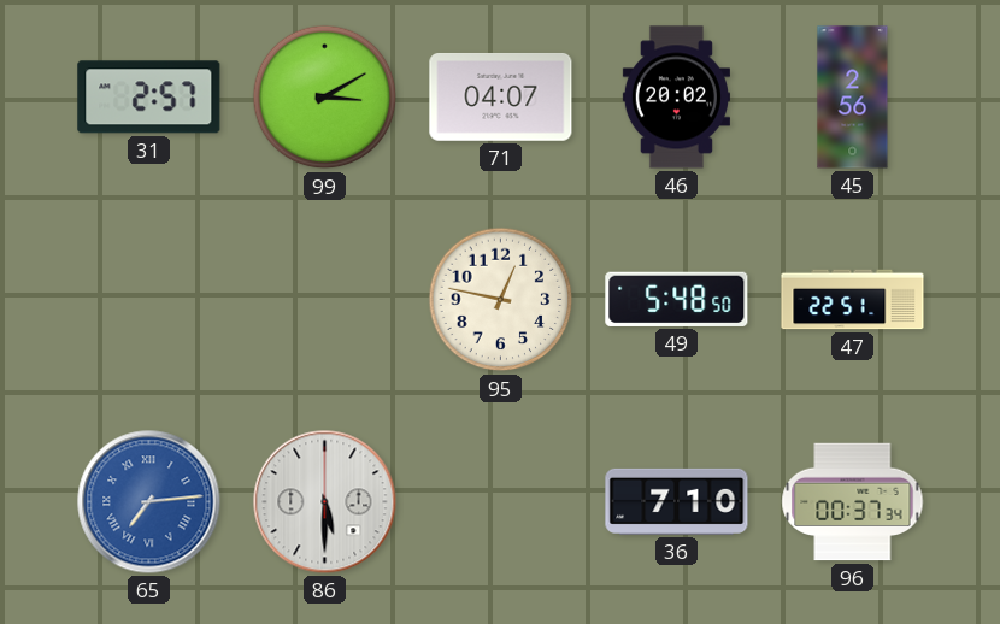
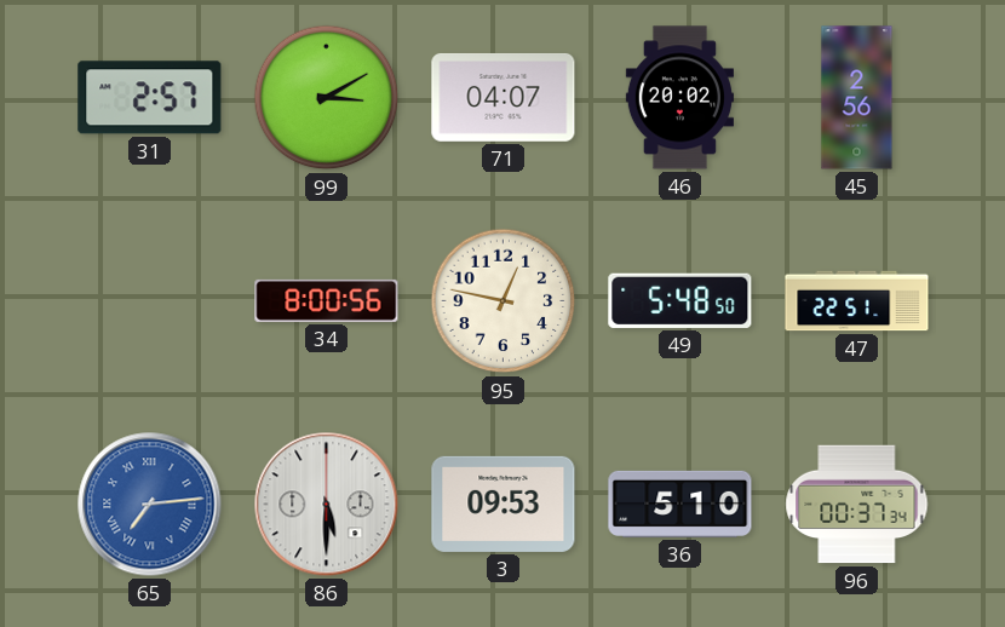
34: none -> 8:00 (327, 300)
3: none -> 09:53 (504, 504)
36: 7:10 -> 5:10 (680, 504)
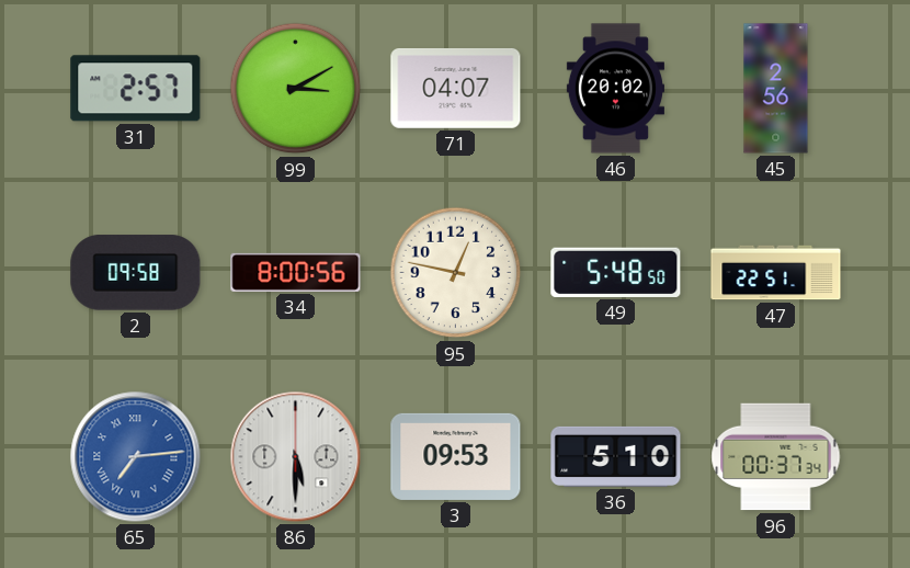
2: none -> 09:58 (136, 273)
